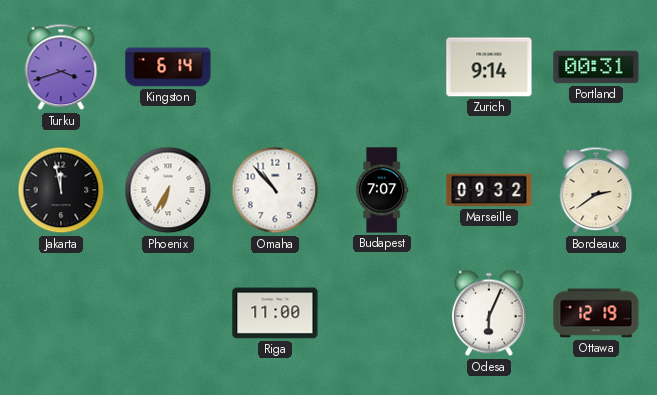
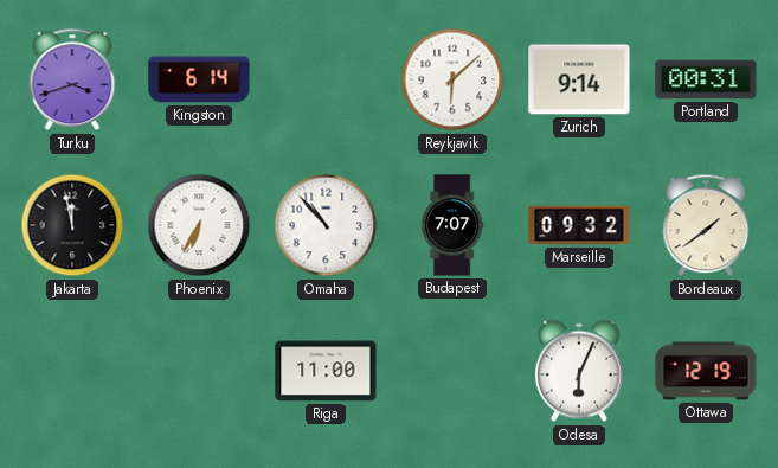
Reykjavik: none -> 6:08 (452, 79)
Bordeaux: 2:39 -> 1:39 (706, 225)
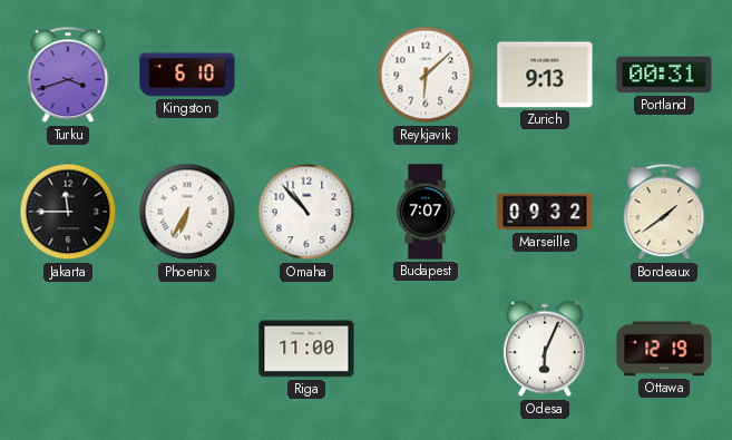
Kingston: 6:14 -> 6:10 (187, 75)
Zurich: 9:14 -> 9:13 (545, 75)
Jakarta: 11:58 -> 11:45 (68, 212)
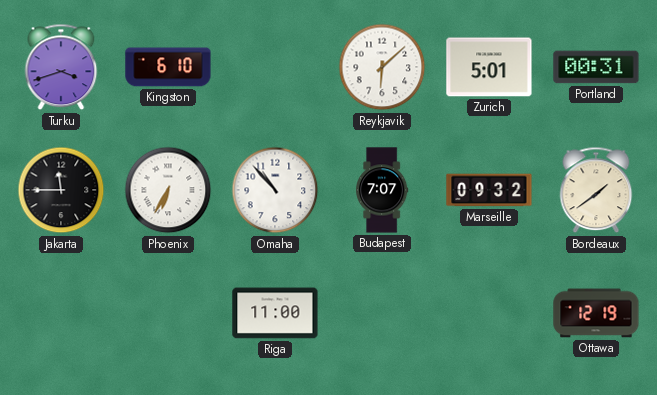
Zurich: 9:13 -> 5:01 (489, 67)
Odesa: 6:04 -> none (546, 349)
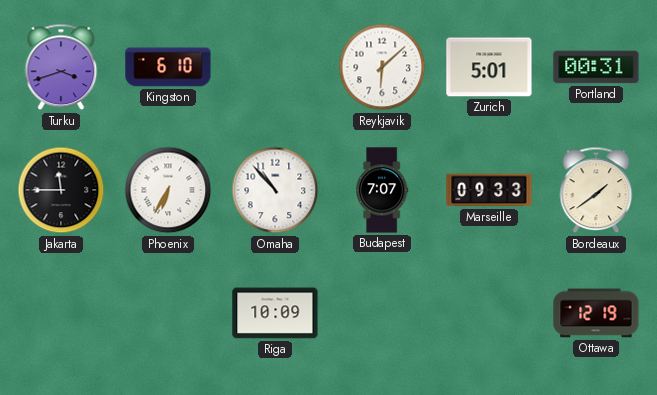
Marseille: 09:32 -> 09:33 (489, 190)
Riga: 11:00 -> 10:09 (275, 313)
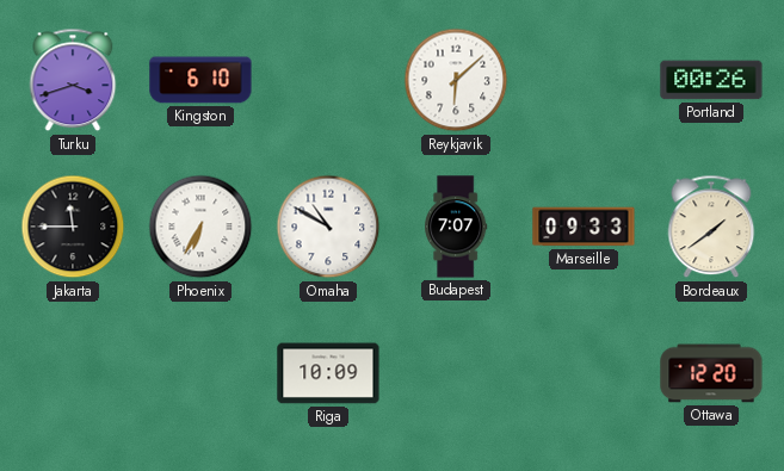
Zurich: 5:01 -> none (489, 67)
Portland: 00:31 -> 00:26 (711, 80)
Omaha: 10:53 -> 10:50 (328, 227)
Ottawa: 12:19 -> 12:20 (711, 373)
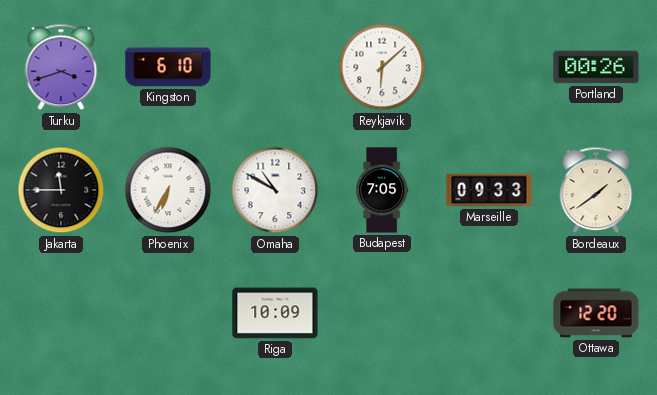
Budapest: 7:07 -> 7:05 (382, 190)
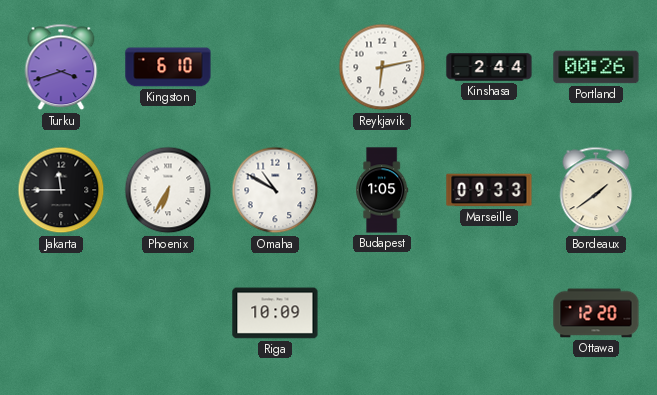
Reykjavik: 6:08 -> 6:13 (382, 67)
Kinshasa: none -> 2:44 (489, 67)
Budapest: 7:05 -> 1:05 (382, 190)
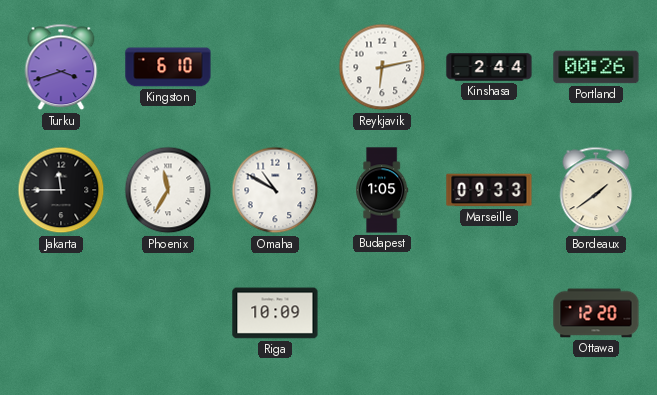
Phoenix: 6:35 -> 11:35 (168, 190)
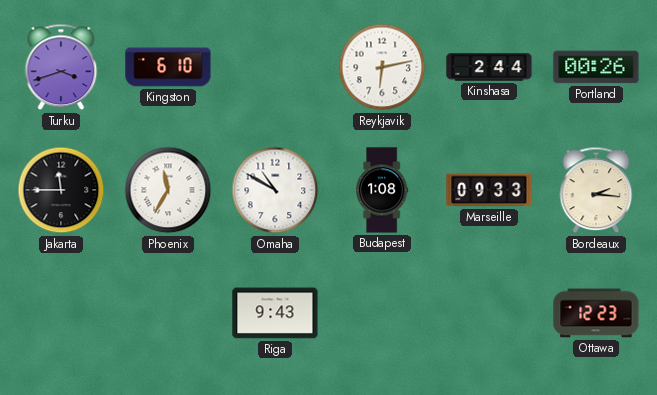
Budapest: 1:05 -> 1:08 (382, 190)
Bordeaux: 1:39 -> 2:16 (596, 190)
Riga: 10:09 -> 9:43 (275, 313)
Ottawa: 12:20 -> 12:23 (596, 313)
